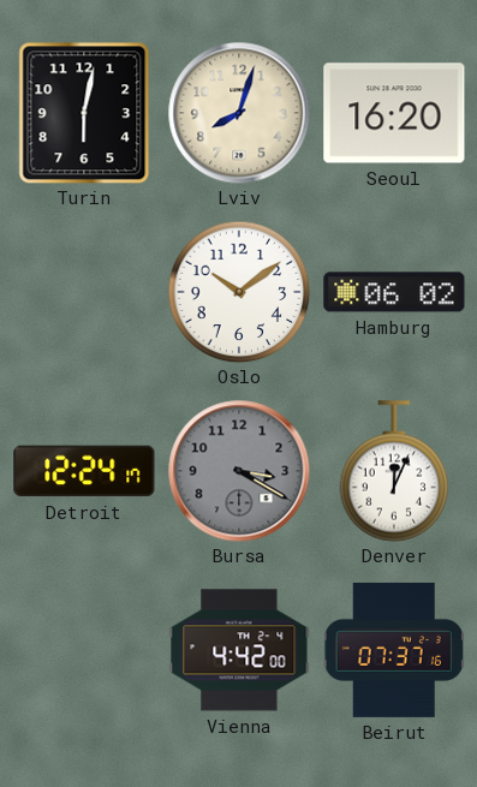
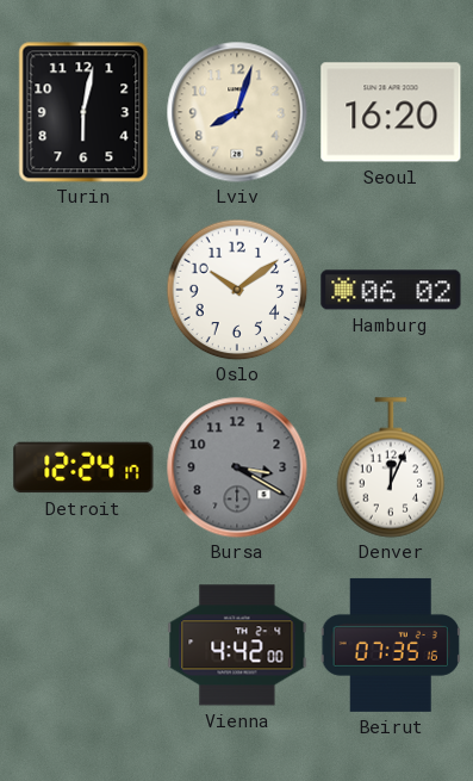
Beirut: 07:37 -> 07:35 (391, 645)
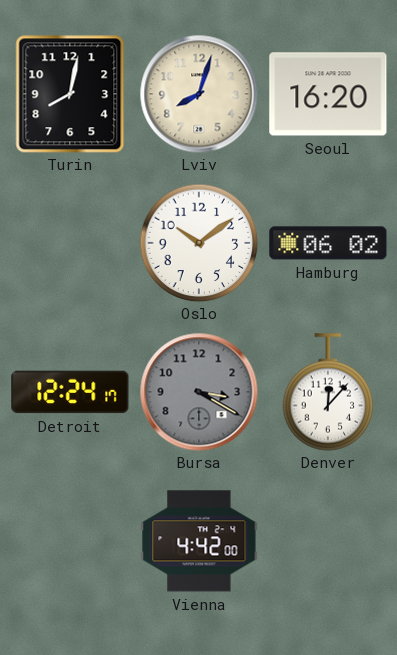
Turin: 6:02 -> 8:02 (70, 94)
Denver: 12:04 -> 12:07 (328, 392)
Beirut: 07:35 -> none (391, 645)
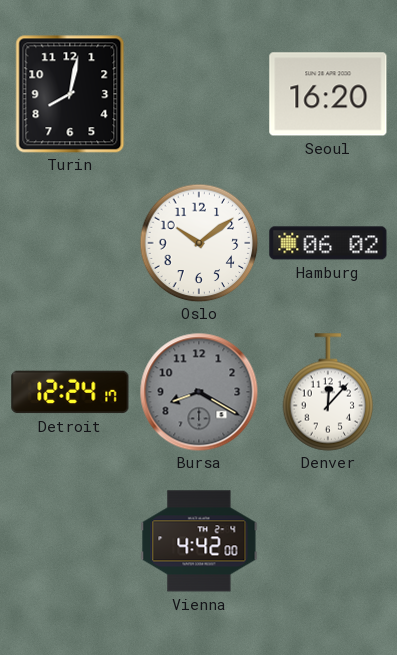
Lviv: 8:03 -> none (199, 94)
Bursa: 3:20 -> 8:20 (199, 392)
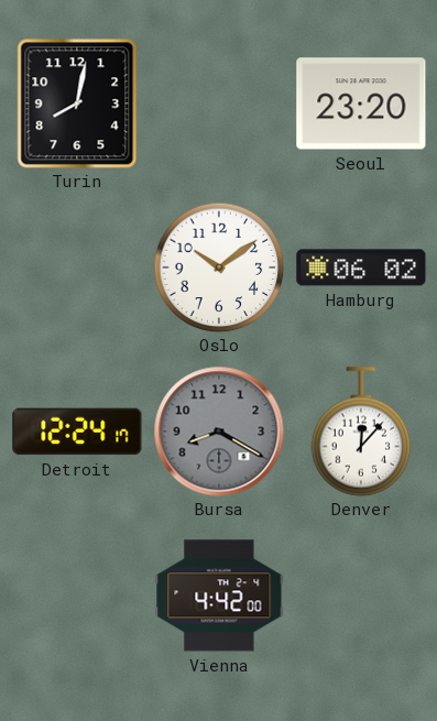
Seoul: 16:20 -> 23:20 (361, 103)
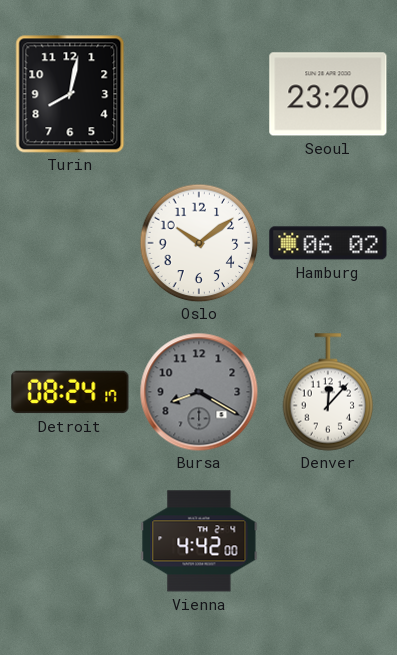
Detroit: 12:24 -> 08:24 (70, 392)
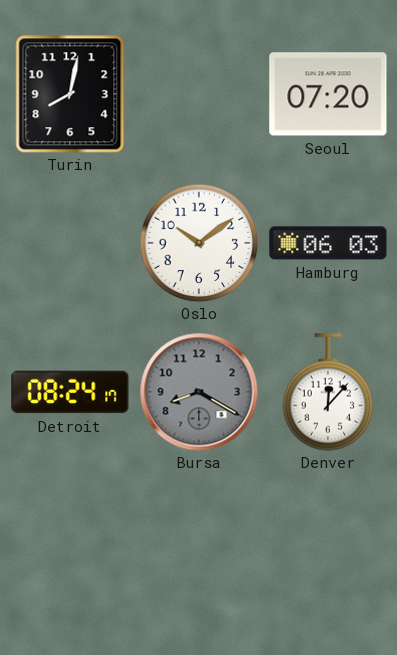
Seoul: 23:20 -> 07:20 (328, 94)
Hamburg: 06:02 -> 06:03 (328, 243)
Vienna: 4:42 -> none (199, 541)
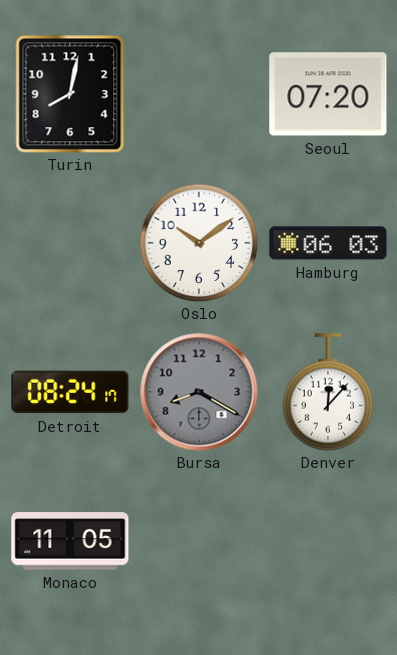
Monaco: none -> 11:05 (70, 541)
